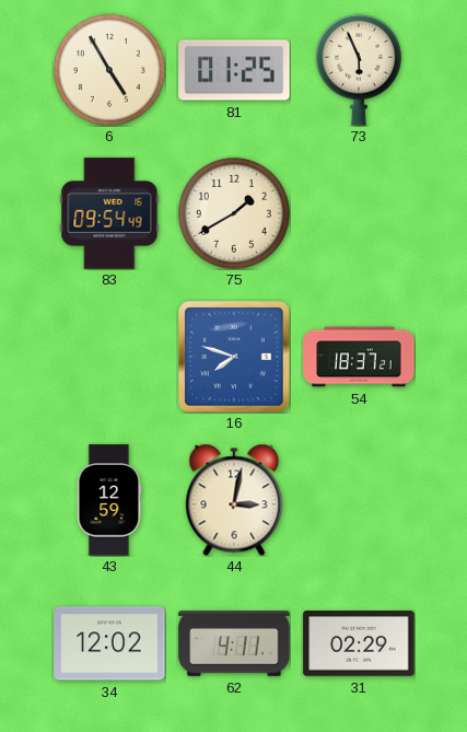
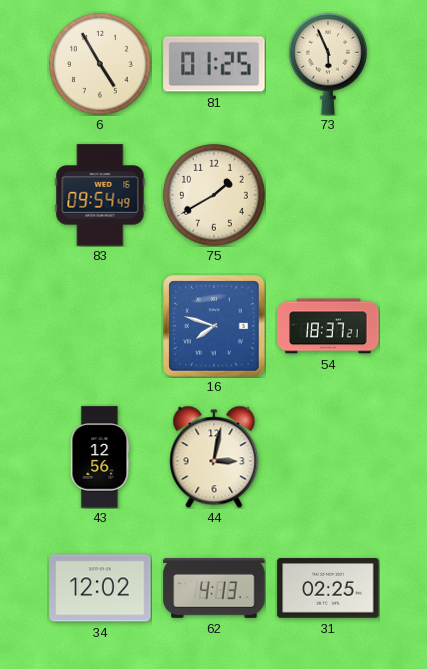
43: 12:59 -> 12:56 (100, 457)
62: 4:11 -> 4:13 (214, 589)
31: 02:29 -> 02:25 (328, 588)
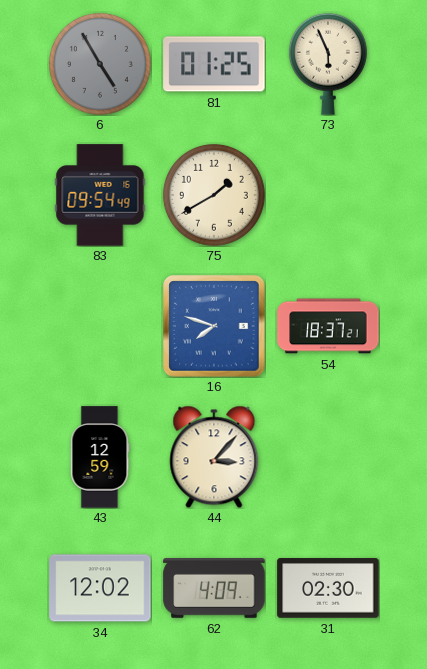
6 dial: cream -> grey (100, 64)
43: 12:56 -> 12:59 (100, 457)
44: 3:02 -> 3:07 (214, 457)
62: 4:13 -> 4:09 (214, 589)
31: 02:25 -> 02:30 (328, 588)
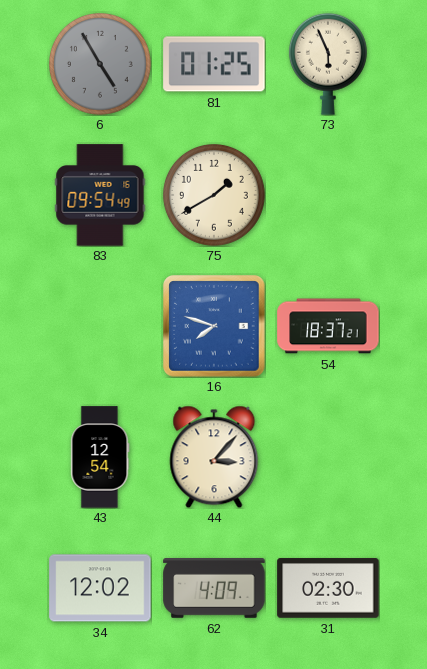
43: 12:59 -> 12:54 (100, 457)
